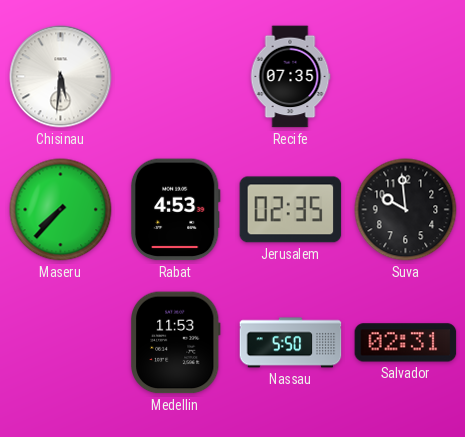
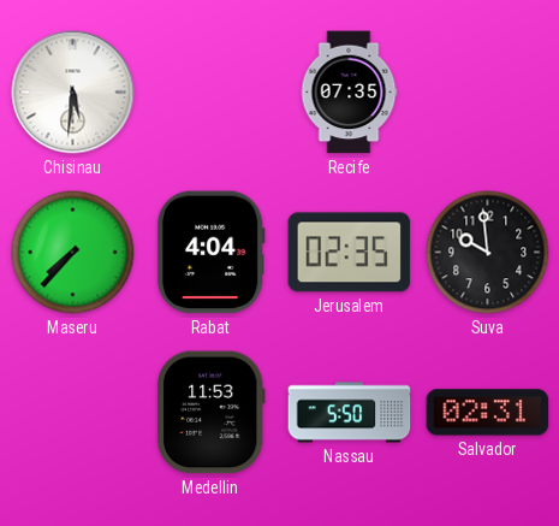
Rabat: 4:53 -> 4:04 (210, 253)
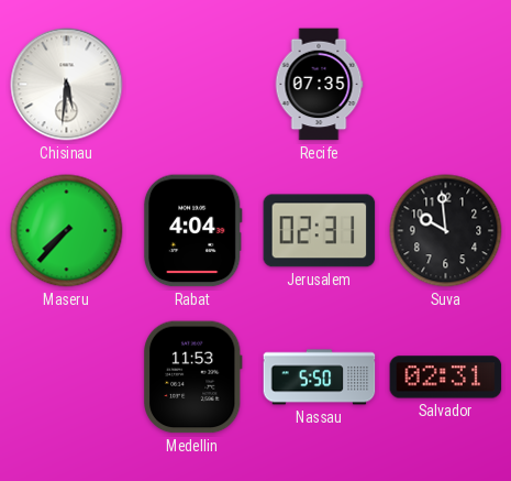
Jerusalem: 02:35 -> 02:31 (320, 231)
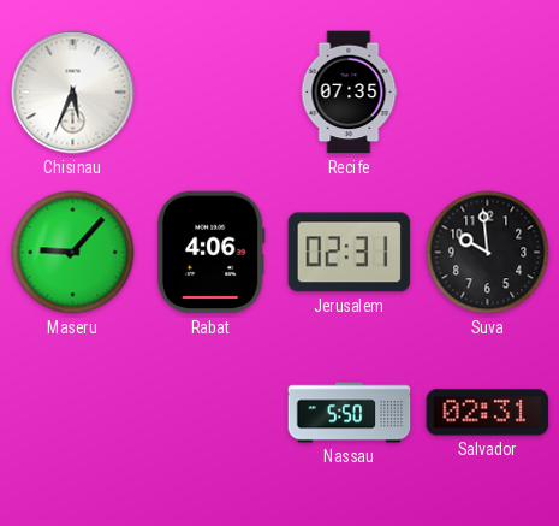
Chisinau: 5:31 -> 5:34 (73, 93)
Maseru: 7:37 -> 9:07 (73, 253)
Rabat: 4:04 -> 4:06 (210, 253)
Medellin: 11:53 -> none (192, 378)
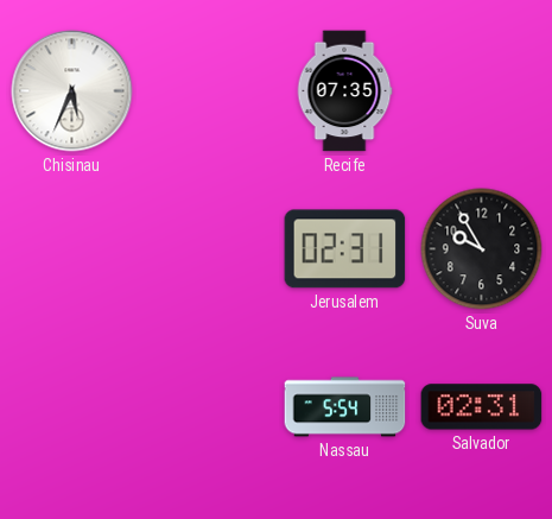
Maseru: 9:07 -> none (73, 253)
Rabat: 4:06 -> none (210, 253)
Suva: 9:59 -> 9:55 (482, 249)
Nassau: 5:50 -> 5:54 (345, 407)
